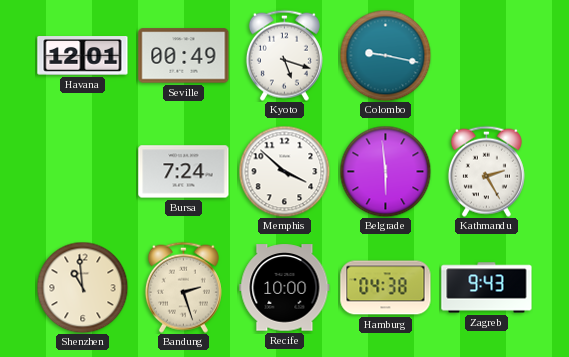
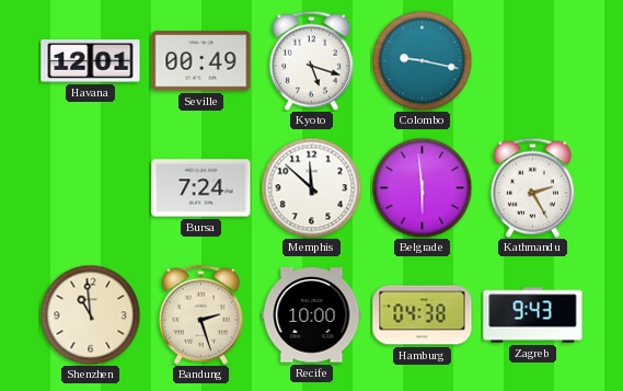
Memphis: 3:52 -> 11:52 (311, 187)
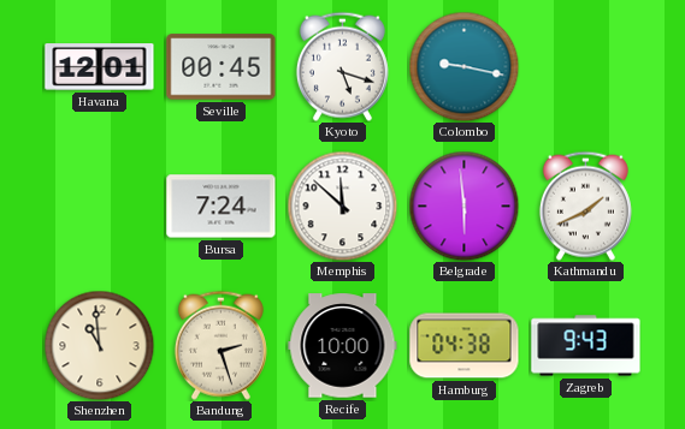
Seville: 00:49 -> 00:45 (222, 67)
Kathmandu: 2:25 -> 1:41 (585, 205)
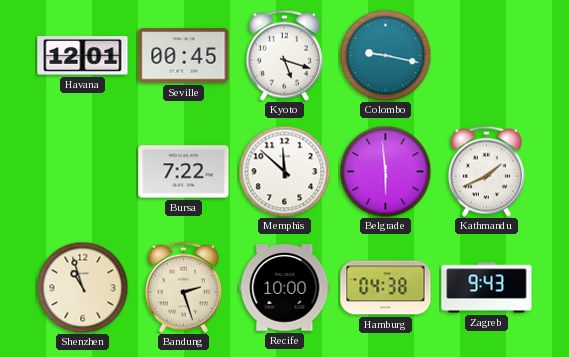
Bursa: 7:24 -> 7:22 (184, 172)
Shenzhen: 10:59 -> 10:57 (82, 287)
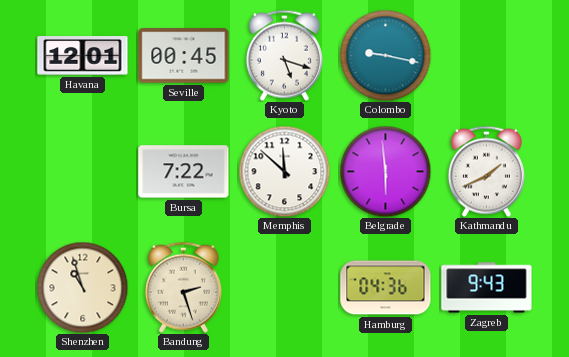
Recife: 10:00 -> none (285, 288)
Hamburg: 04:38 -> 04:36 (386, 288)
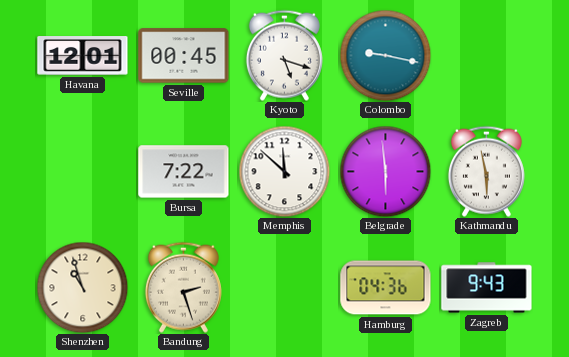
Kathmandu: 1:41 -> 5:58 (486, 171)
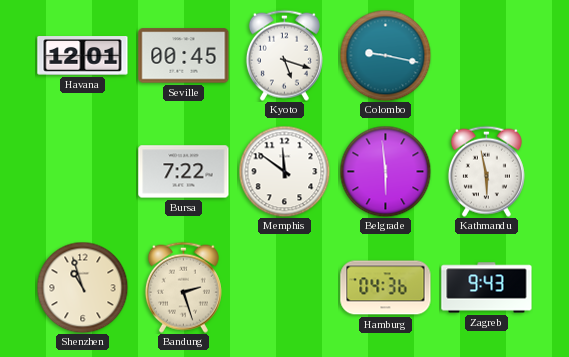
Memphis: 11:52 -> 11:51 (284, 171)
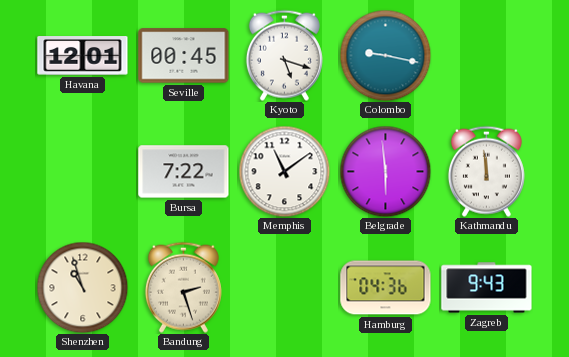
Memphis: 11:51 -> 11:09 (284, 171)
Kathmandu: 5:58 -> 11:59 (486, 171)
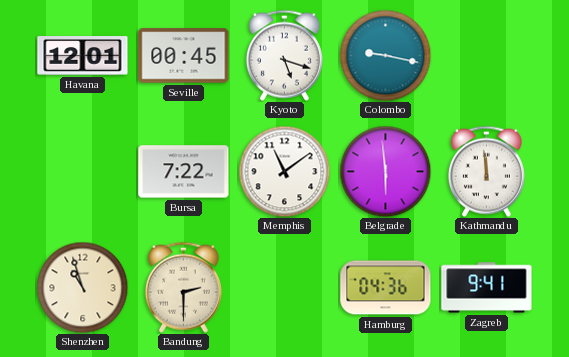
Bandung: 2:27 -> 2:30 (183, 287)
Zagreb: 9:43 -> 9:41 (487, 288)
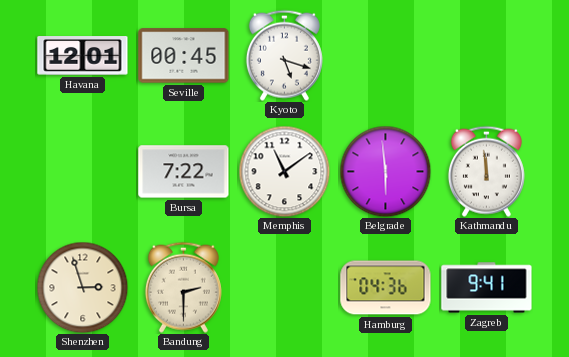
Colombo: 9:17 -> none (385, 55)
Shenzhen: 10:57 -> 2:57 (82, 287)
